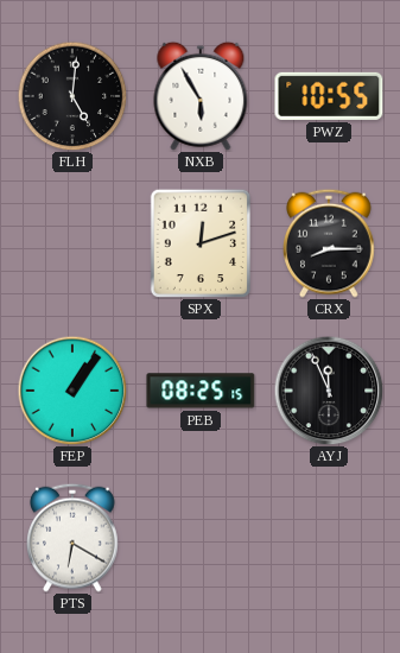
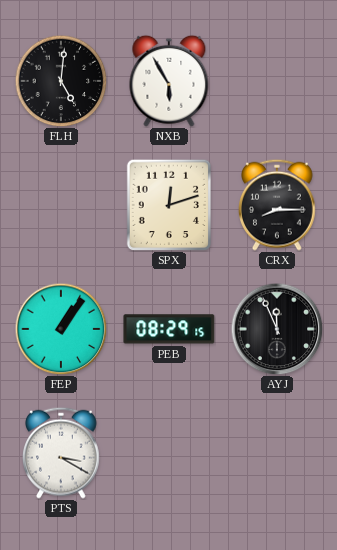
PWZ: 10:55 -> none (329, 96)
PEB: 08:25 -> 08:29 (169, 329)
PTS: 6:20 -> 3:20 (62, 453)
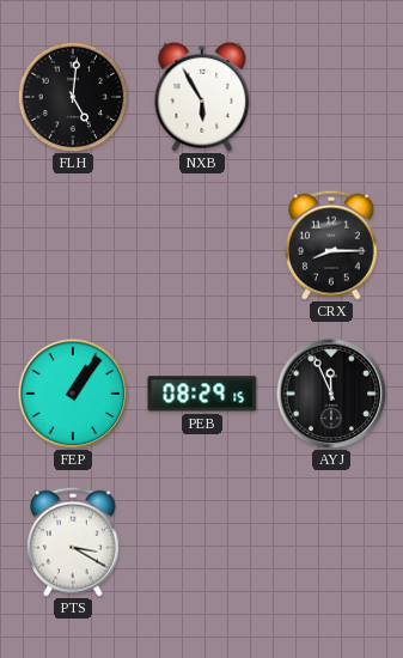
SPX: 12:12 -> none (168, 204)
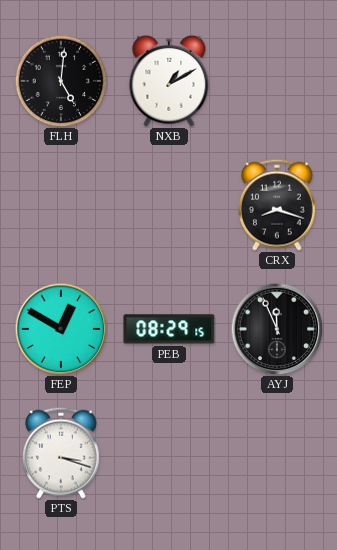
NXB: 5:55 -> 1:10 (169, 81)
CRX: 8:15 -> 8:18 (278, 205)
FEP: 1:06 -> 12:50 (61, 329)
PTS: 3:20 -> 3:18 (62, 453)
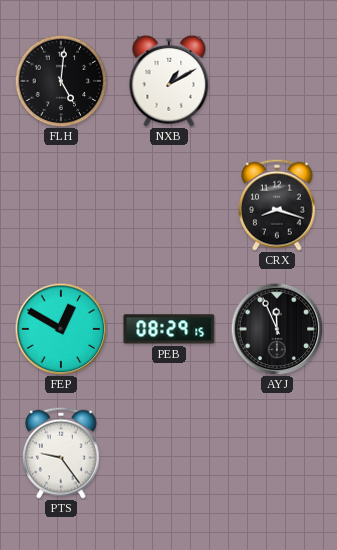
PTS: 3:18 -> 9:24 (62, 453)
